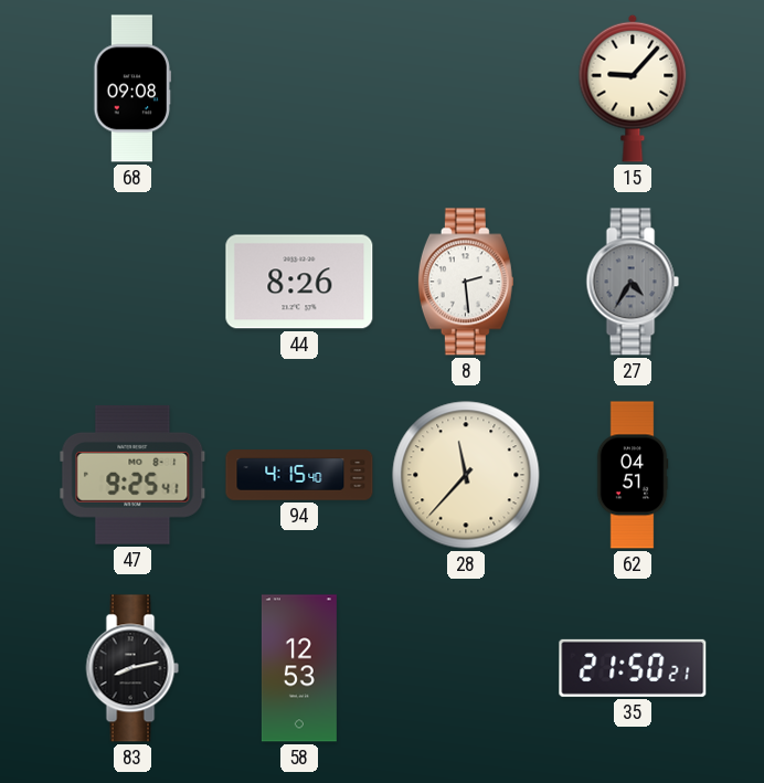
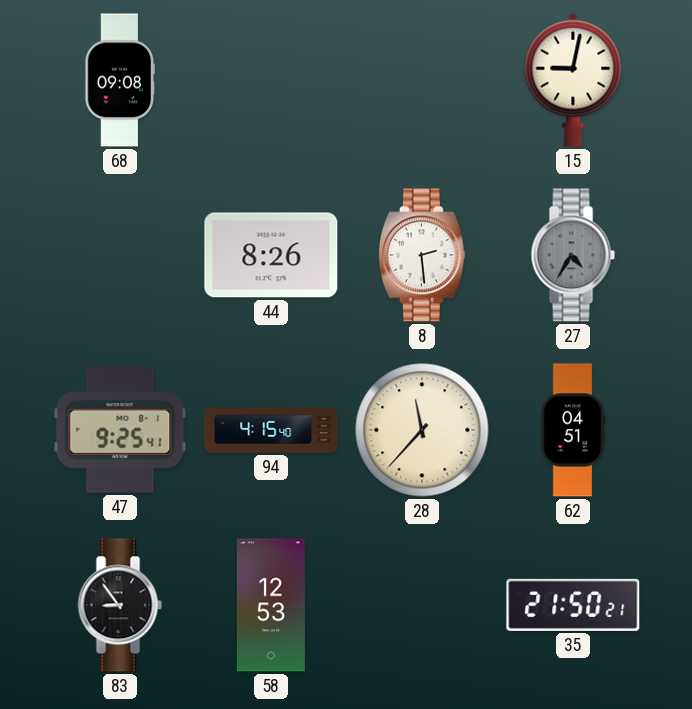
15: 9:07 -> 9:02 (573, 80)
83: 8:13 -> 8:54 (120, 605)
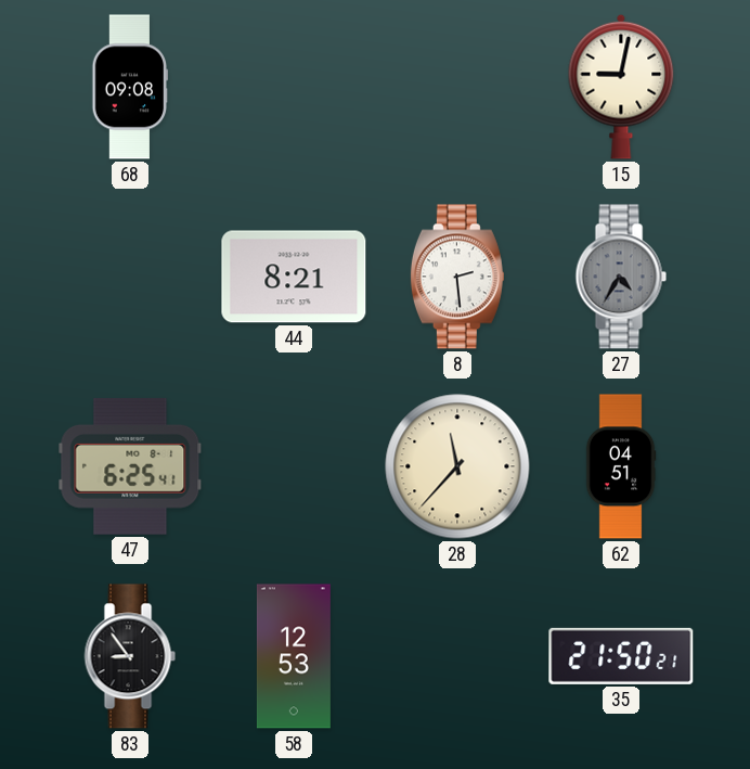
44: 8:26 -> 8:21 (294, 277)
47: 9:25 -> 6:25 (130, 466)
94: 4:15 -> none (271, 430)
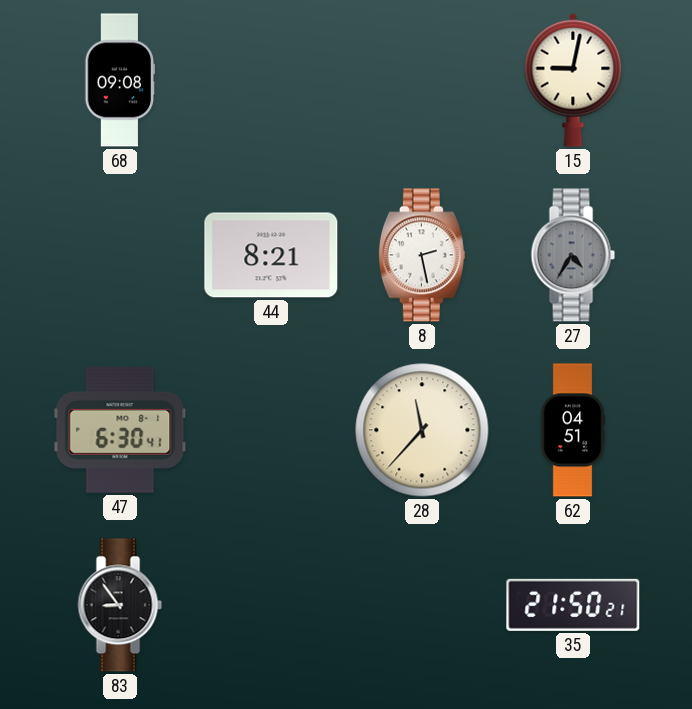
8: 2:29 -> 2:28 (422, 255)
47: 6:25 -> 6:30 (120, 430)
58: 12:53 -> none (294, 656)
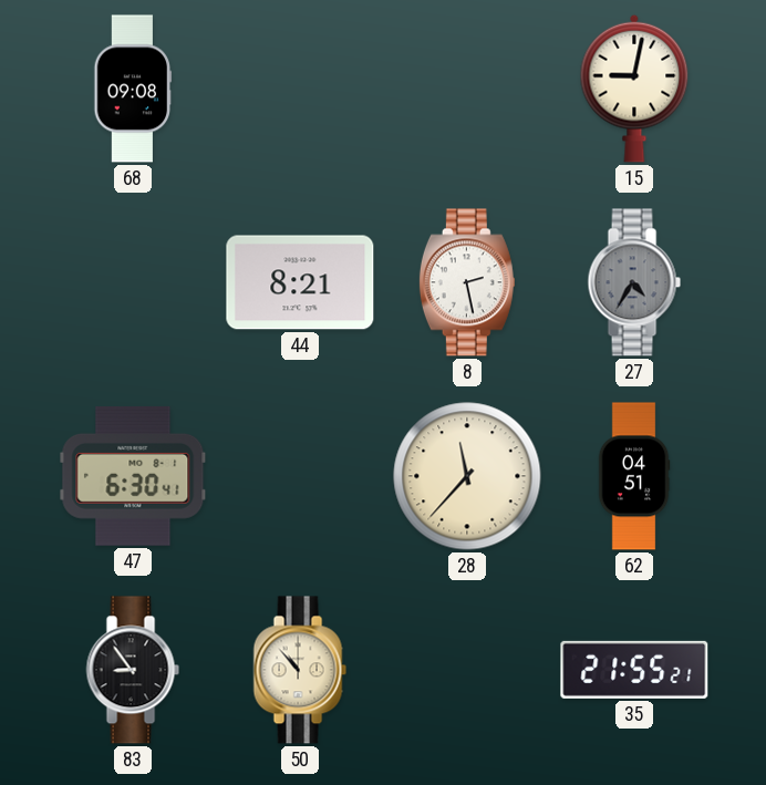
50: none -> 10:53 (300, 670)
35: 21:50 -> 21:55 (634, 670)
